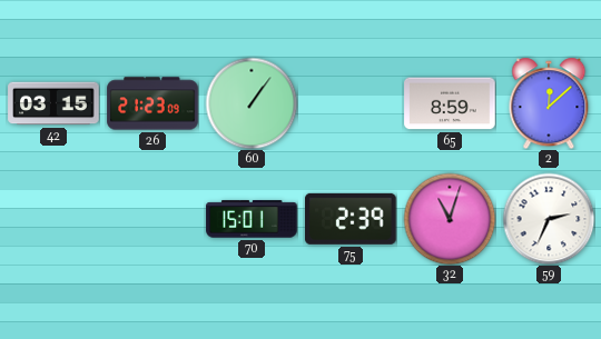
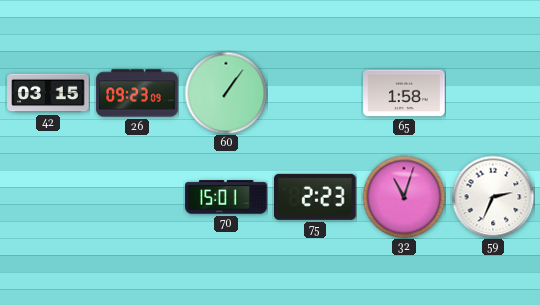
26: 21:23 -> 09:23 (137, 93)
65: 8:59 -> 1:58 (404, 93)
2: 12:08 -> none (549, 103)
75: 2:39 -> 2:23 (316, 197)
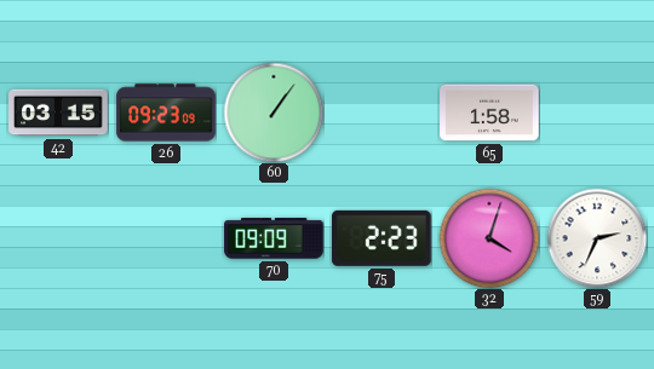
70: 15:01 -> 09:09 (274, 238)
32: 11:03 -> 4:03 (489, 238)
